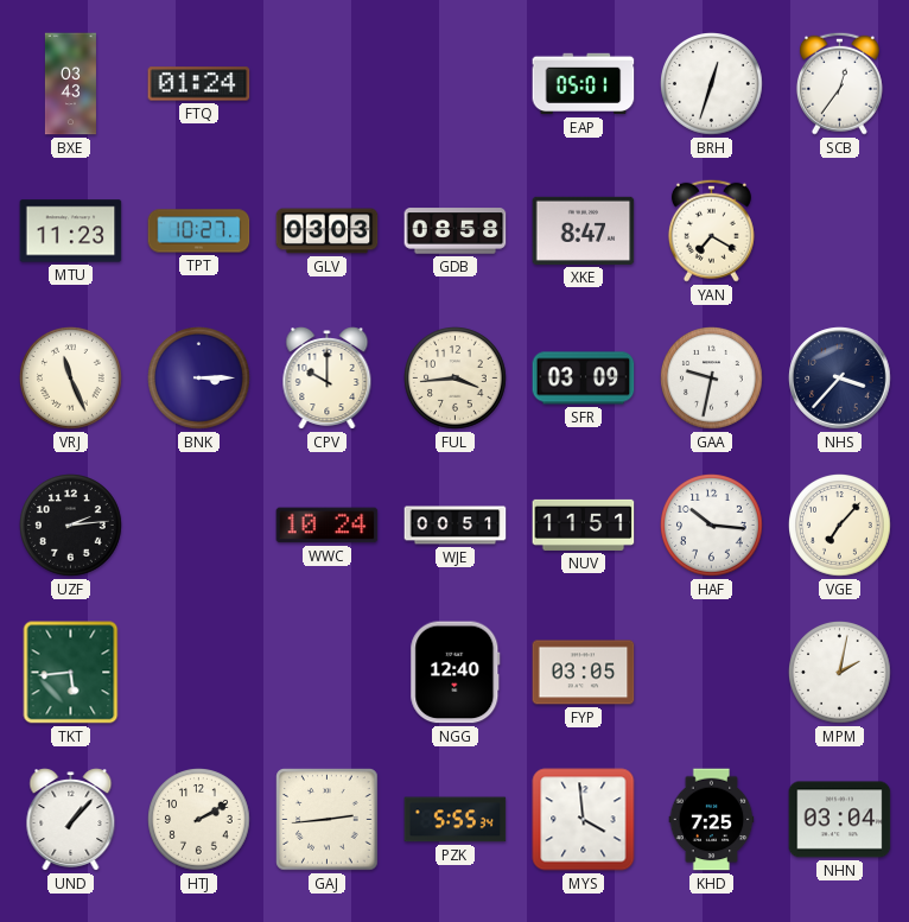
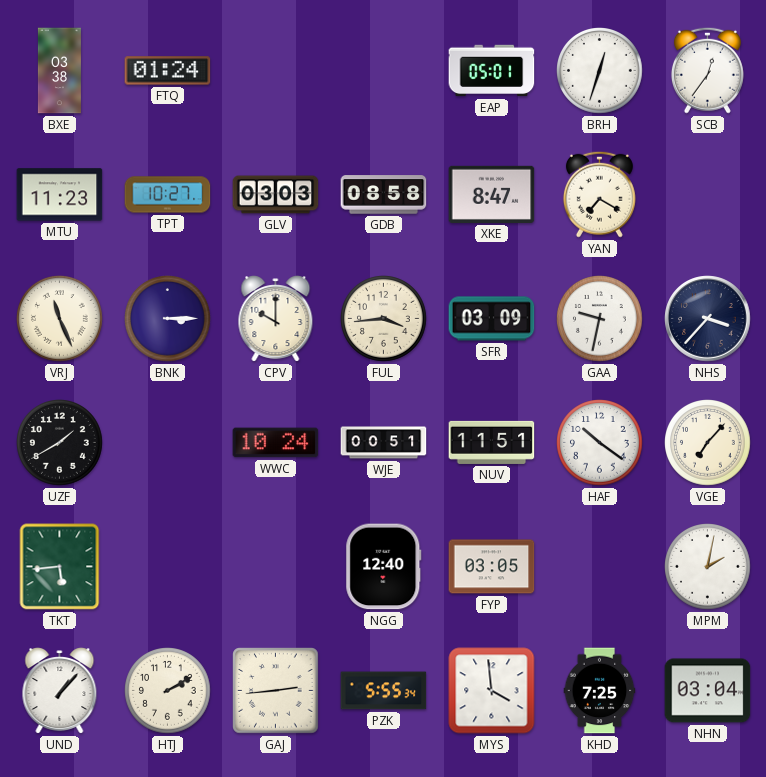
BXE: 03:43 -> 03:38 (59, 71)
UZF: 2:14 -> 1:40 (60, 443)
HAF: 10:16 -> 10:21 (600, 443)
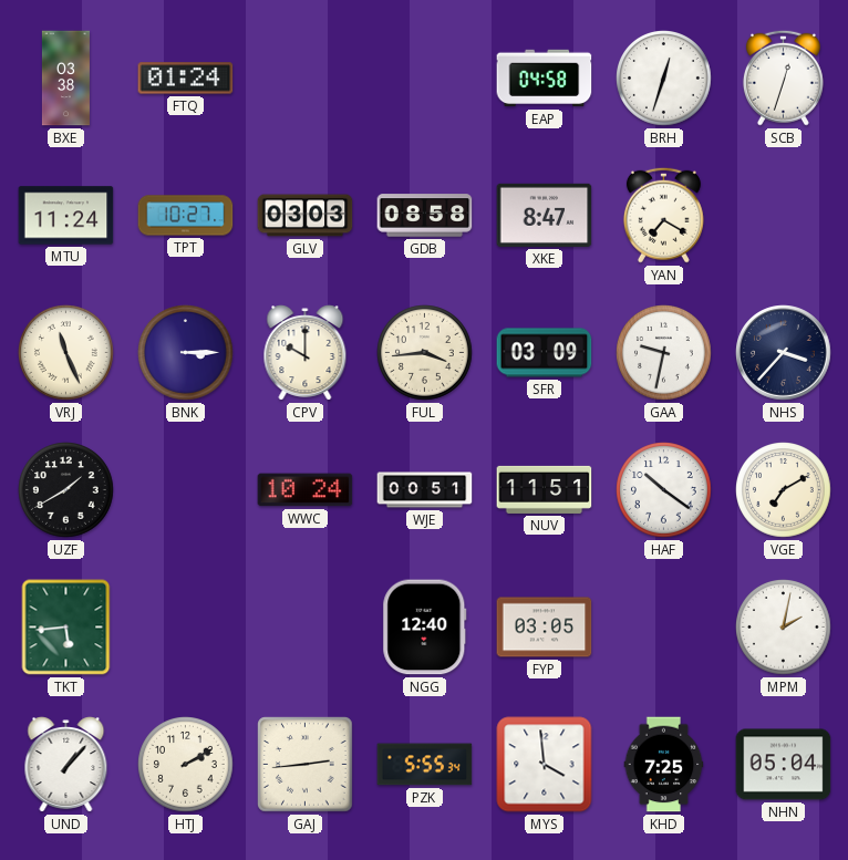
EAP: 05:01 -> 04:58 (545, 79)
SCB: 12:36 -> 12:33 (783, 77)
MTU: 11:23 -> 11:24 (66, 216)
VGE: 7:07 -> 7:10 (784, 490)
NHN: 03:04 -> 05:04 (784, 765)
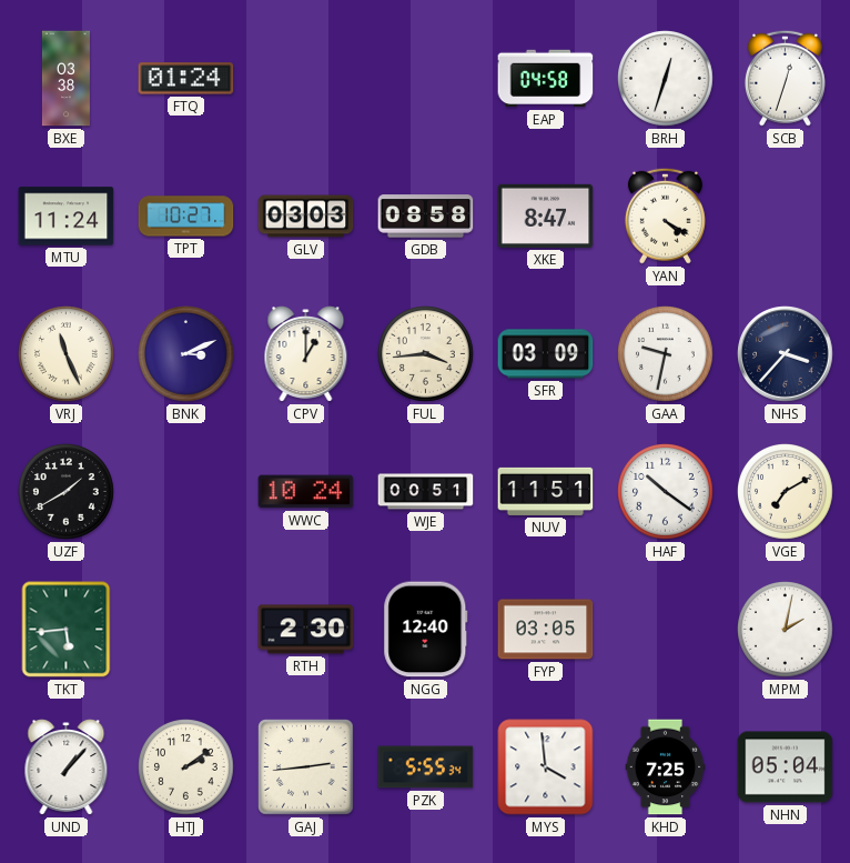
YAN: 7:20 -> 4:20 (665, 215)
BNK: 3:15 -> 3:11 (186, 354)
CPV: 10:00 -> 1:00 (306, 354)
RTH: none -> 2:30 (306, 630)
HTJ: 2:10 -> 2:09 (186, 767)
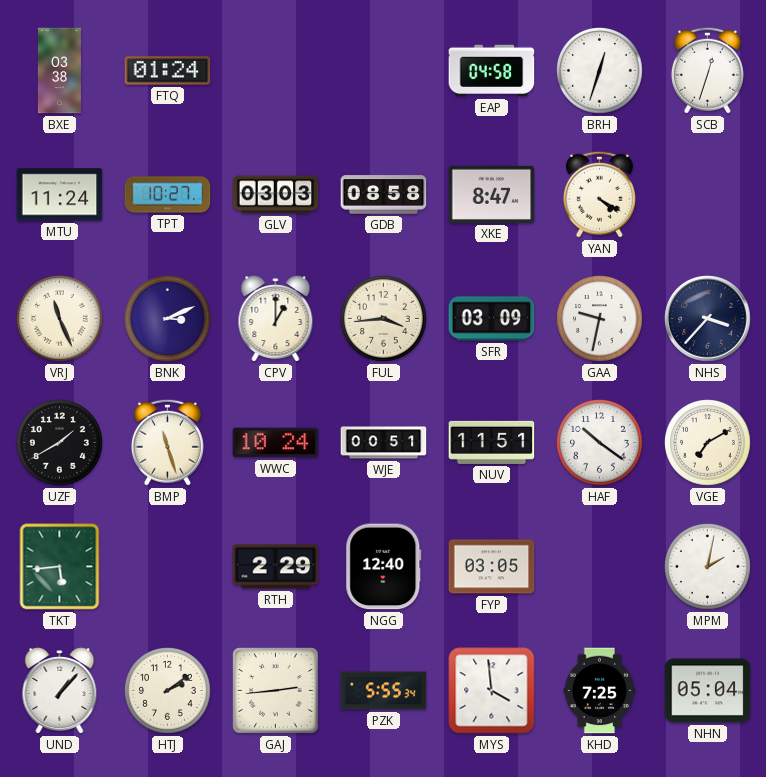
BMP: none -> 11:27 (167, 442)
RTH: 2:30 -> 2:29 (276, 567)
